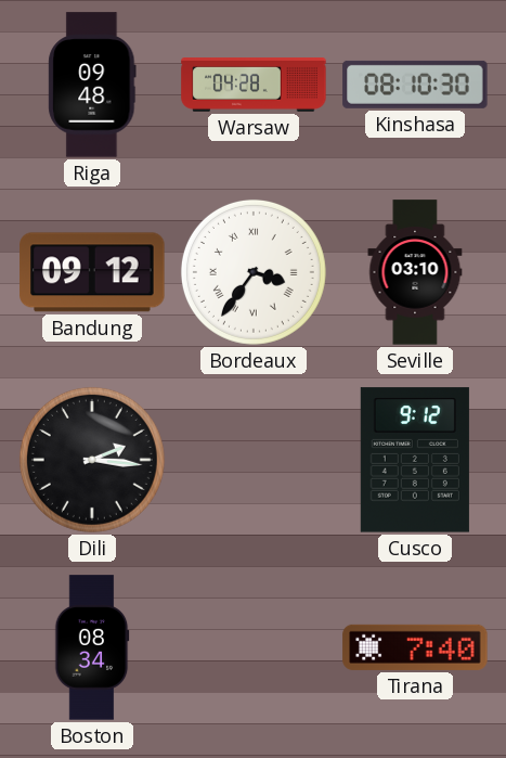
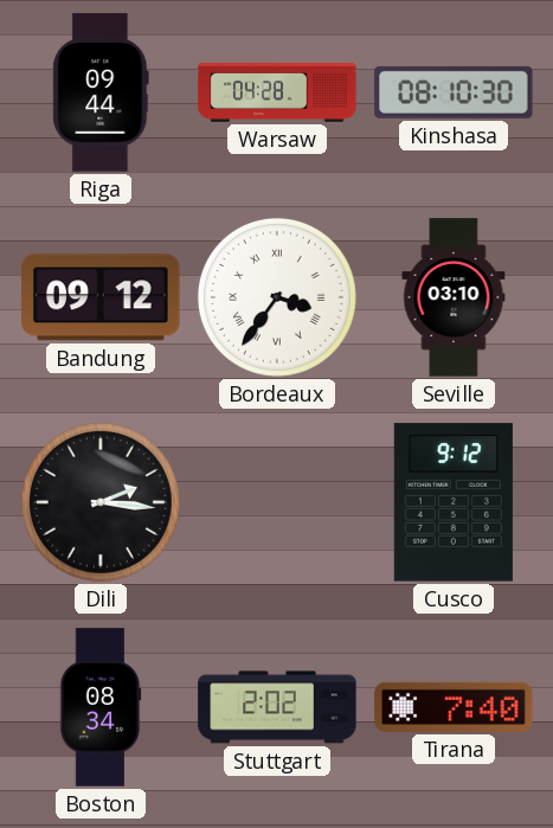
Riga: 09:48 -> 09:44 (101, 92)
Stuttgart: none -> 2:02 (277, 707)
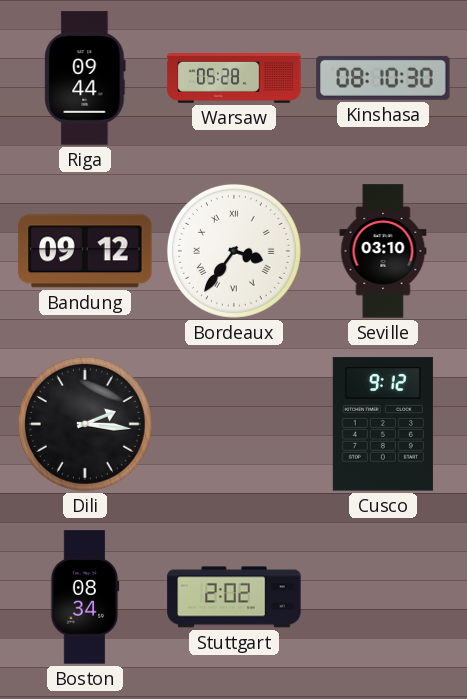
Warsaw: 04:28 -> 05:28 (234, 79)
Tirana: 7:40 -> none (454, 707)
